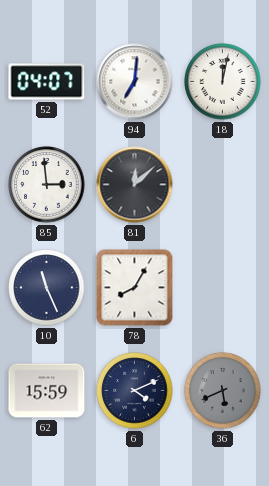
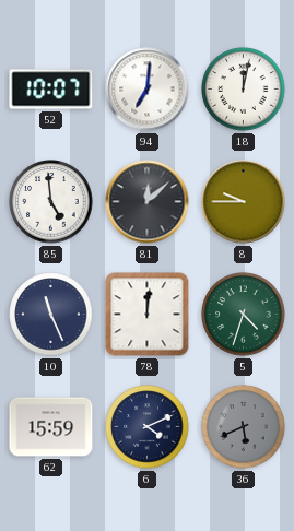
52: 04:07 -> 10:07 (51, 90)
85: 2:59 -> 4:59 (51, 202)
8: none -> 9:45 (244, 202)
78: 8:05 -> 12:01 (148, 315)
5: none -> 4:33 (244, 315)
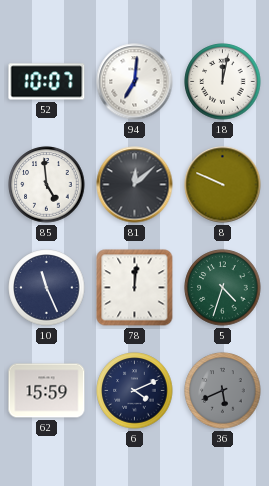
8: 9:45 -> 9:49 (223, 185)
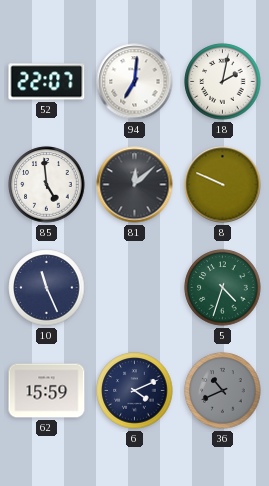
52: 10:07 -> 22:07 (47, 82)
18: 12:02 -> 2:02 (223, 82)
78: 12:01 -> none (135, 288)
36: 5:41 -> 10:41 (223, 391)
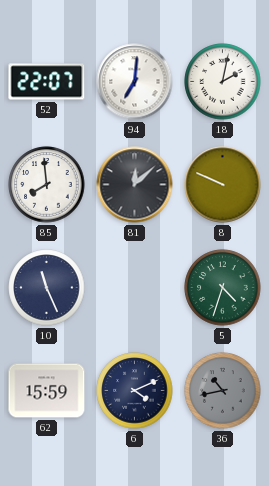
85: 4:59 -> 7:59 (47, 185)
36: 10:41 -> 10:43 (223, 391)
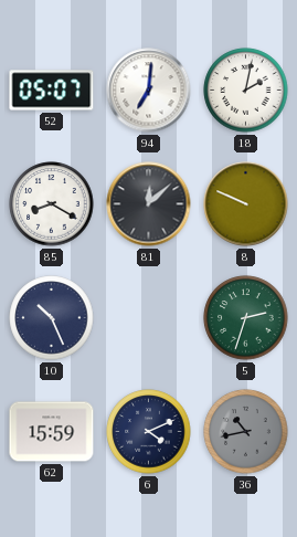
52: 22:07 -> 05:07 (52, 91)
85: 7:59 -> 8:20 (52, 204)
10: 11:26 -> 10:26 (52, 318)
5: 4:33 -> 2:33 (246, 318)
